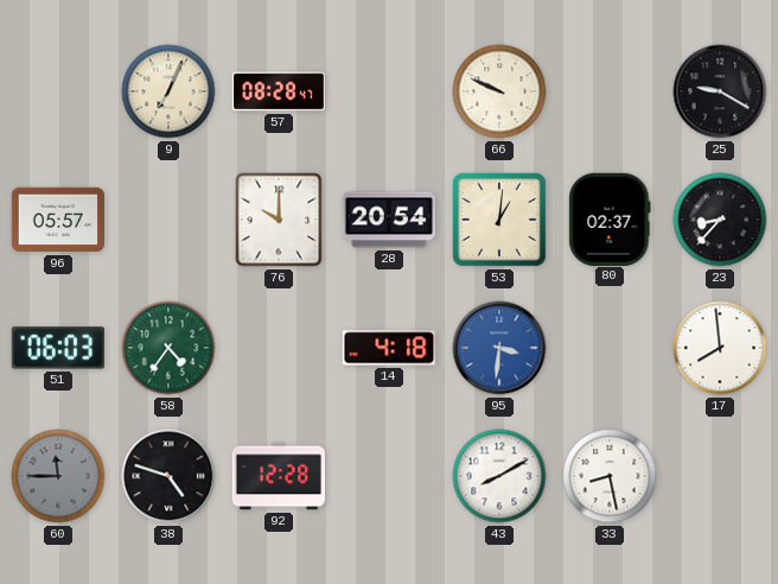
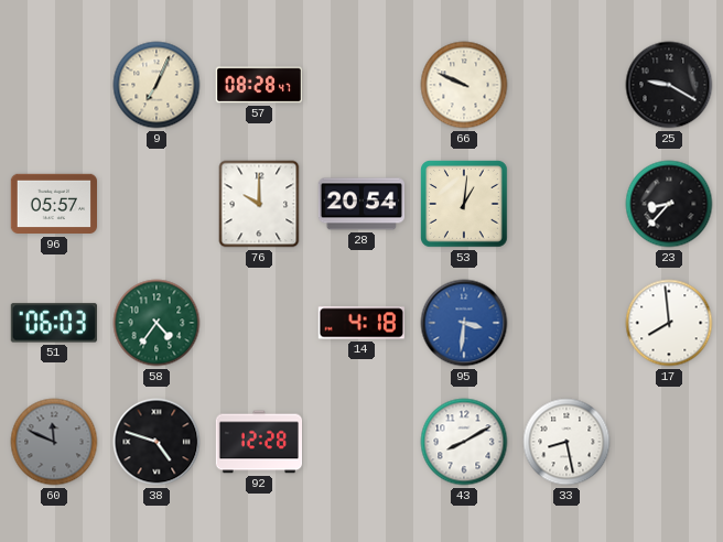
80: 02:37 -> none (610, 218)
60: 11:45 -> 11:49 (54, 442)
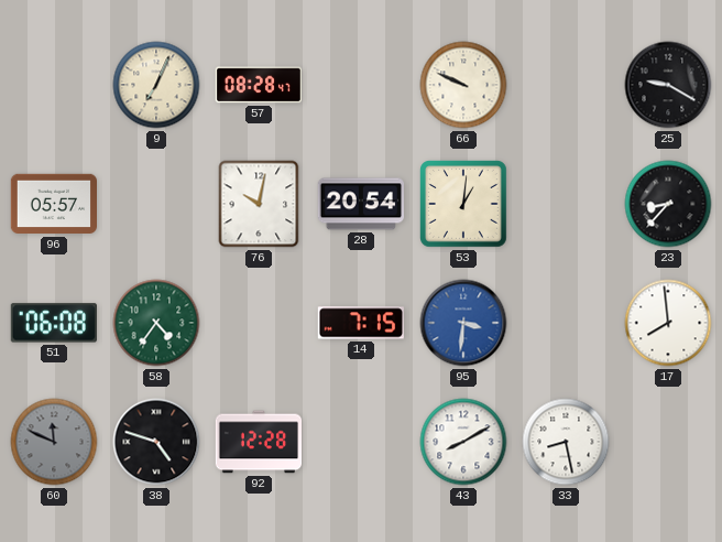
76: 10:00 -> 10:02 (259, 204)
51: 06:03 -> 06:08 (54, 323)
14: 4:18 -> 7:15 (360, 323)
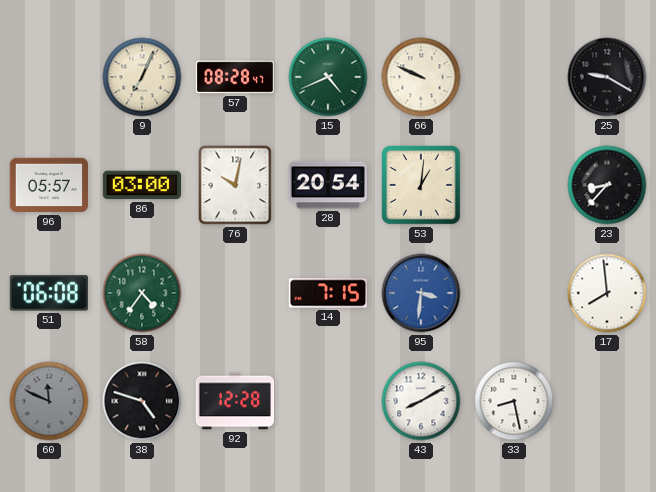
15: none -> 4:41 (328, 77)
86: none -> 03:00 (141, 185)
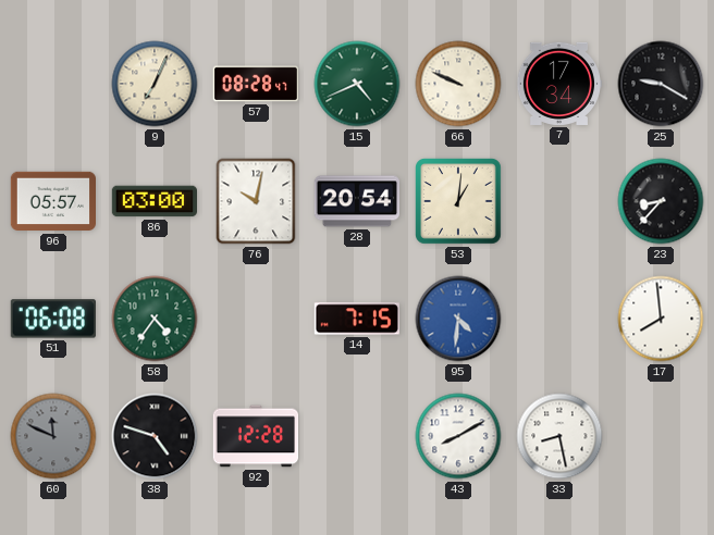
7: none -> 17:34 (558, 84)
95: 3:31 -> 4:31 (458, 319)
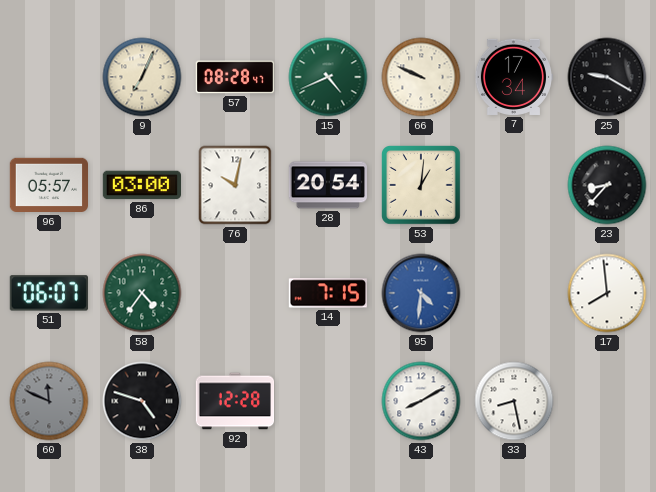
51: 06:08 -> 06:07 (49, 293)
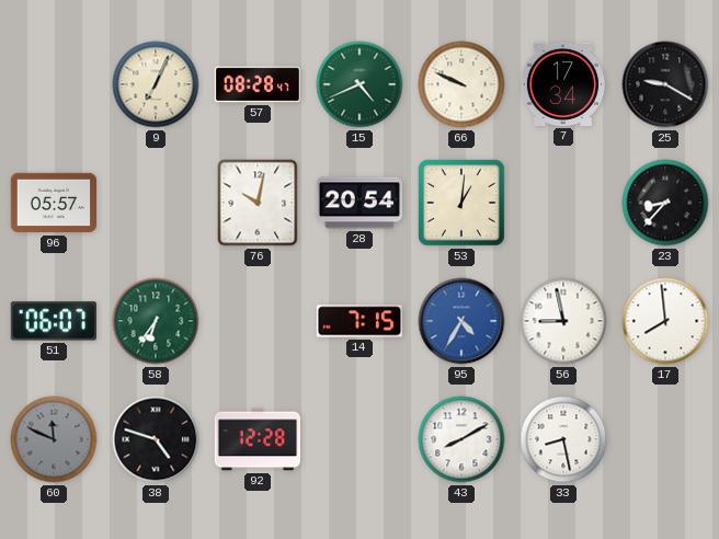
86: 03:00 -> none (141, 185)
58: 4:36 -> 6:36 (156, 321)
95: 4:31 -> 4:35 (461, 321)
56: none -> 8:58 (563, 321)
